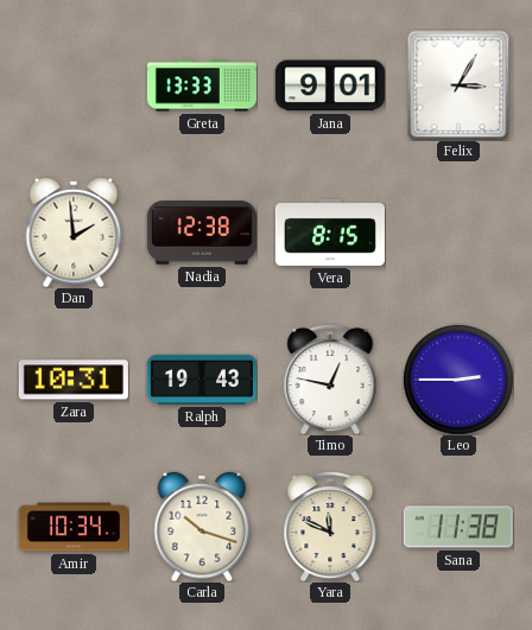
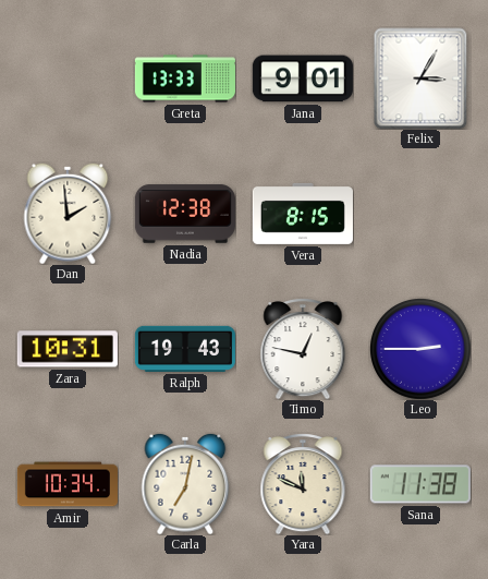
Carla: 10:18 -> 7:02 (185, 484)
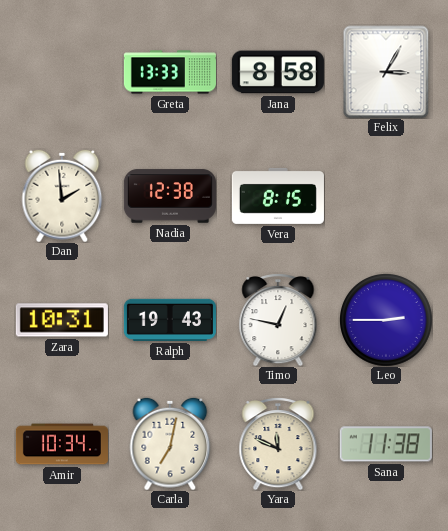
Jana: 9:01 -> 8:58 (278, 72)
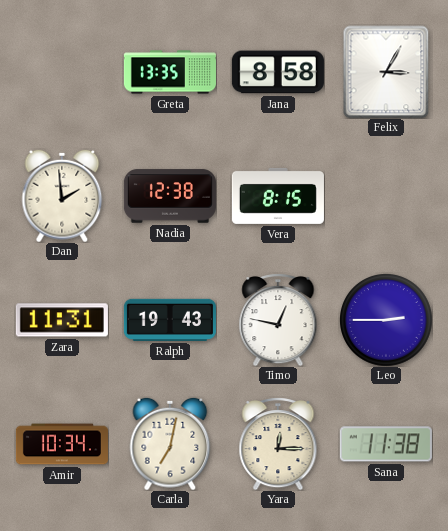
Greta: 13:33 -> 13:35 (170, 72)
Zara: 10:31 -> 11:31 (62, 320)
Yara: 11:49 -> 12:15 (278, 444)
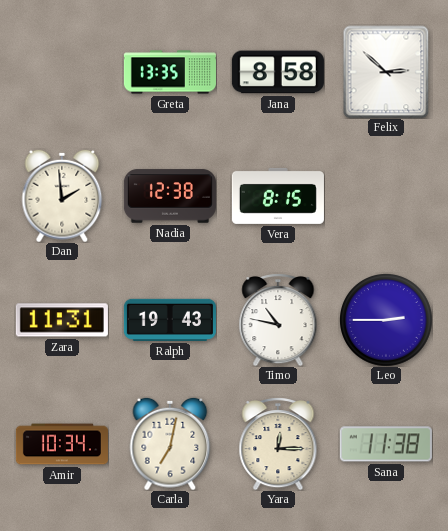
Felix: 3:05 -> 2:52 (386, 72)
Timo: 12:47 -> 10:47 (278, 320)
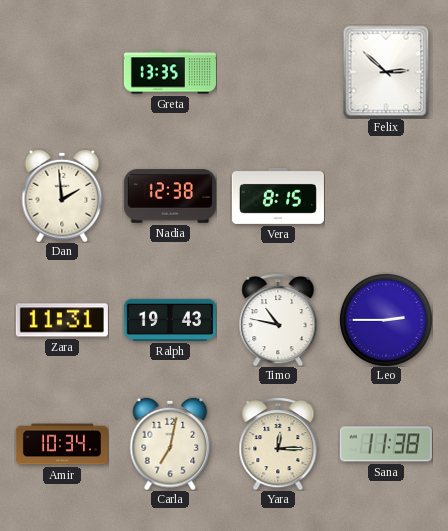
Jana: 8:58 -> none (278, 72)
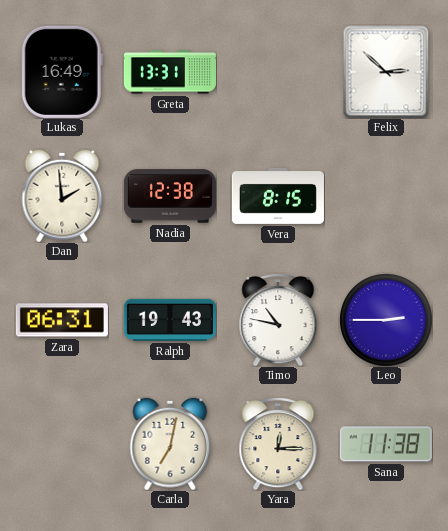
Lukas: none -> 16:49 (62, 72)
Greta: 13:35 -> 13:31 (170, 72)
Zara: 11:31 -> 06:31 (62, 320)
Amir: 10:34 -> none (62, 444)
